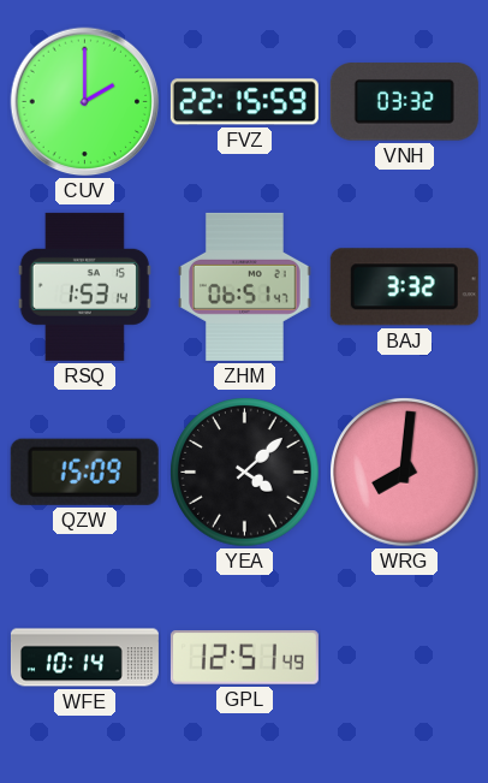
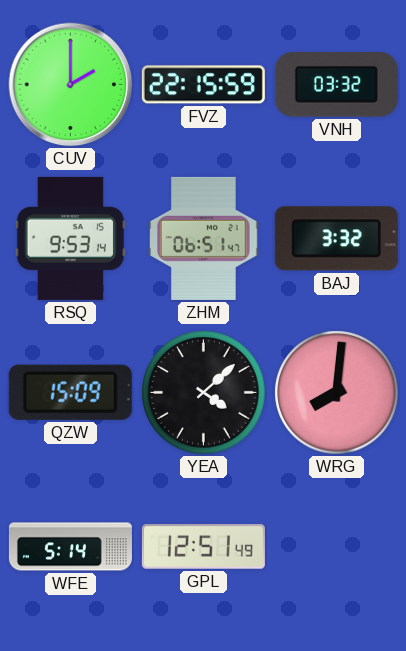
RSQ: 1:53 -> 9:53 (70, 238)
WFE: 10:14 -> 5:14 (70, 547)
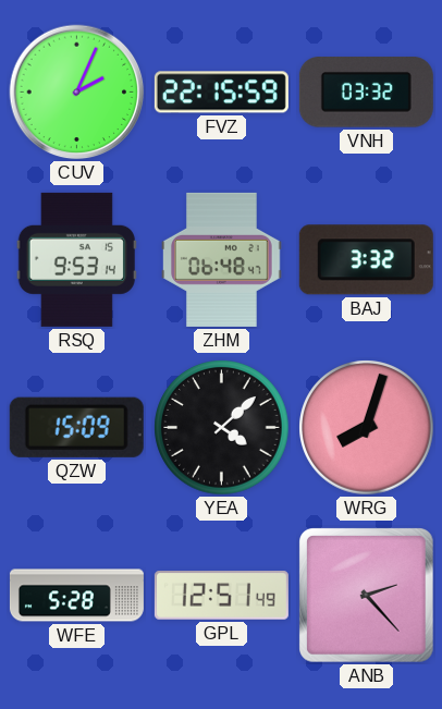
CUV: 2:00 -> 2:04 (77, 93)
ZHM: 06:51 -> 06:48 (222, 259)
WRG: 8:01 -> 8:03 (367, 428)
WFE: 5:14 -> 5:28 (76, 596)
ANB: none -> 2:23 (367, 596)
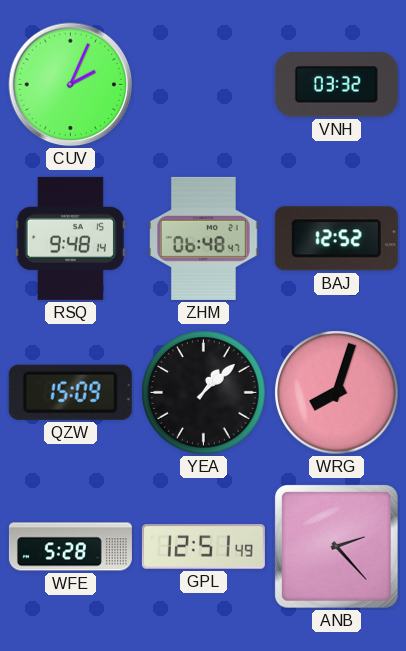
FVZ: 22:15 -> none (221, 93)
RSQ: 9:53 -> 9:48 (70, 238)
BAJ: 3:32 -> 12:52 (336, 239)
YEA: 4:08 -> 1:08 (204, 393)
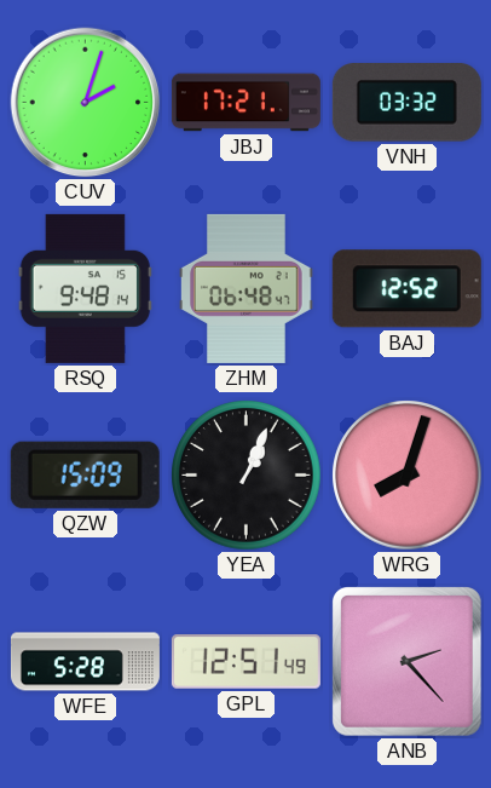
CUV: 2:04 -> 2:03 (86, 103)
JBJ: none -> 17:21 (245, 103)
YEA: 1:08 -> 1:04 (247, 476)
